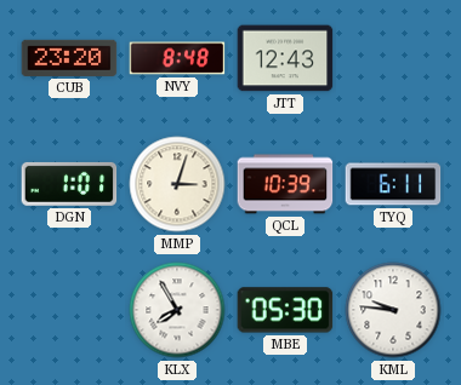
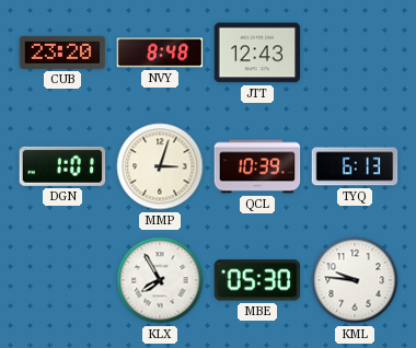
TYQ: 6:11 -> 6:13 (355, 166)
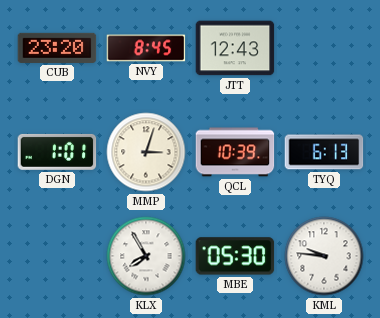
NVY: 8:48 -> 8:45 (146, 48)
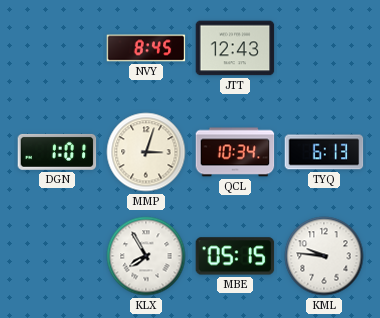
CUB: 23:20 -> none (57, 48)
QCL: 10:39 -> 10:34 (235, 152)
MBE: 05:30 -> 05:15 (235, 256)
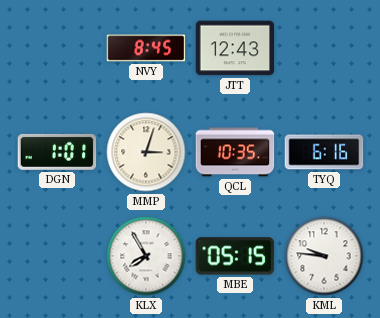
QCL: 10:34 -> 10:35 (235, 152)
TYQ: 6:13 -> 6:16 (324, 152)
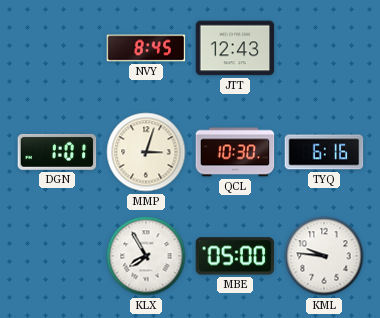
QCL: 10:35 -> 10:30 (235, 152)
MBE: 05:15 -> 05:00 (235, 256)
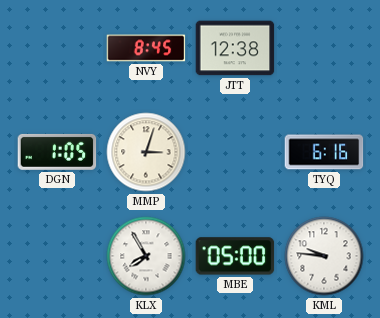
JTT: 12:43 -> 12:38 (235, 48)
DGN: 1:01 -> 1:05 (57, 152)
QCL: 10:30 -> none (235, 152)
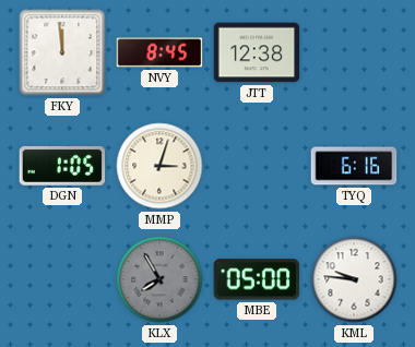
FKY: none -> 11:59 (62, 52)
KLX dial: white -> grey (159, 279)
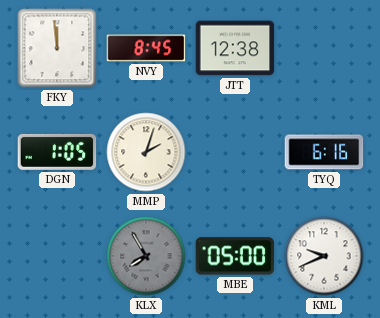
MMP: 3:03 -> 2:03 (146, 152)
KML: 9:46 -> 9:41 (324, 256)
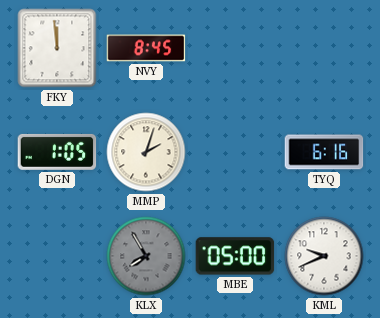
JTT: 12:38 -> none (235, 48)
